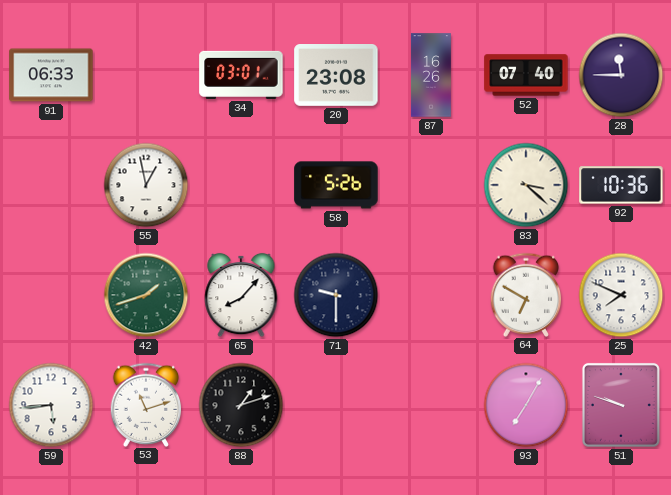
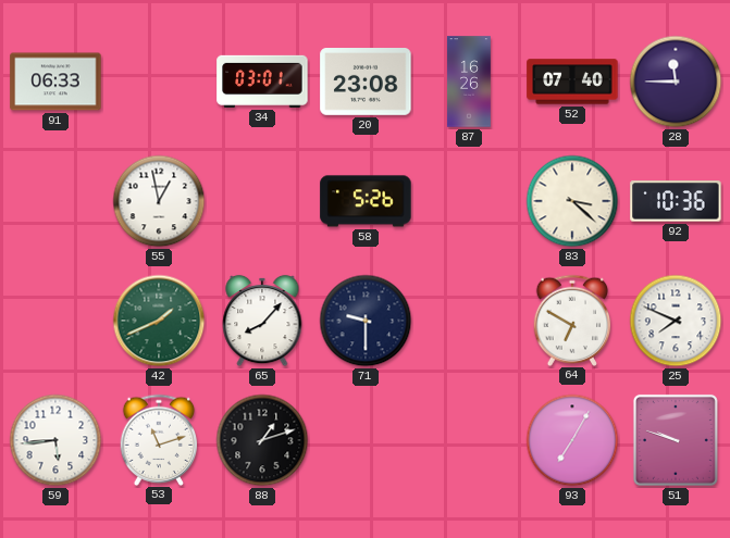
42: 1:42 -> 1:41 (159, 321)
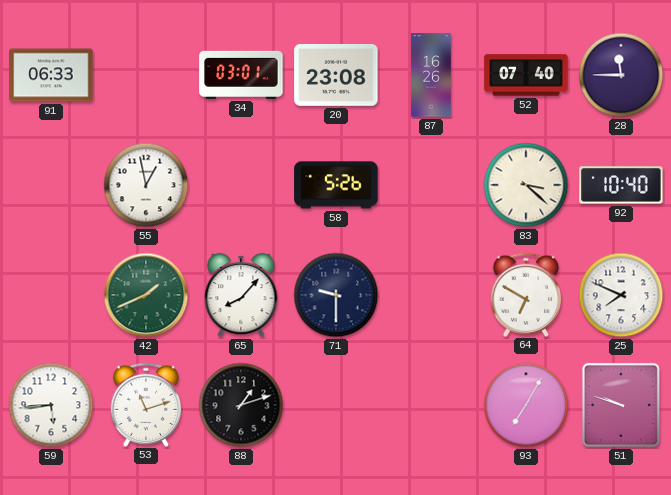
92: 10:36 -> 10:40 (621, 185)
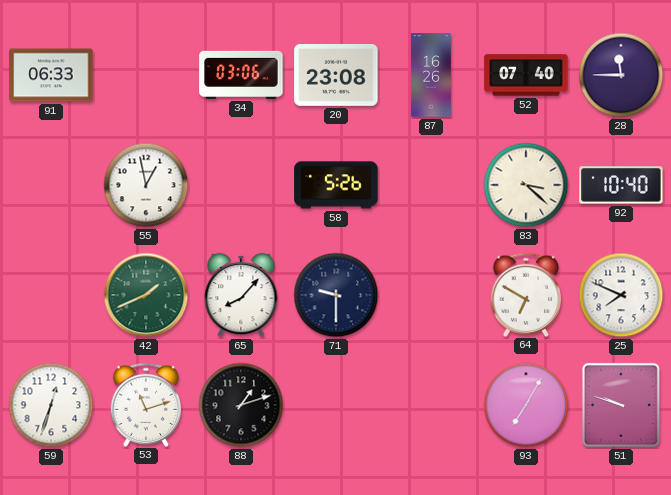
34: 03:01 -> 03:06 (241, 75)
59: 5:44 -> 12:33 (51, 405)
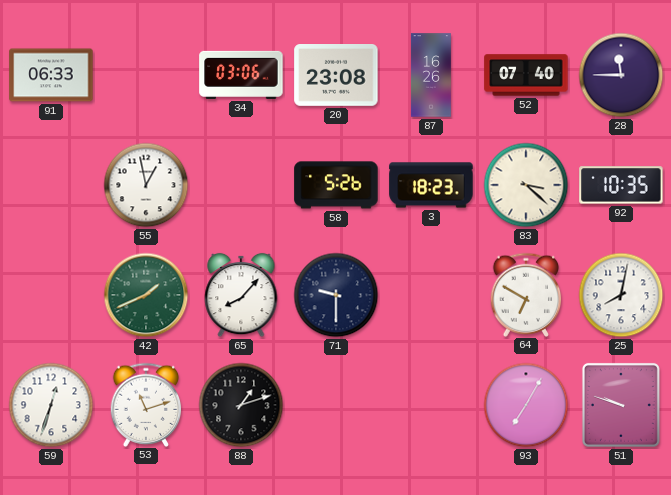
3: none -> 18:23 (431, 185)
92: 10:40 -> 10:35 (621, 185)
25: 7:49 -> 8:02 (621, 295)
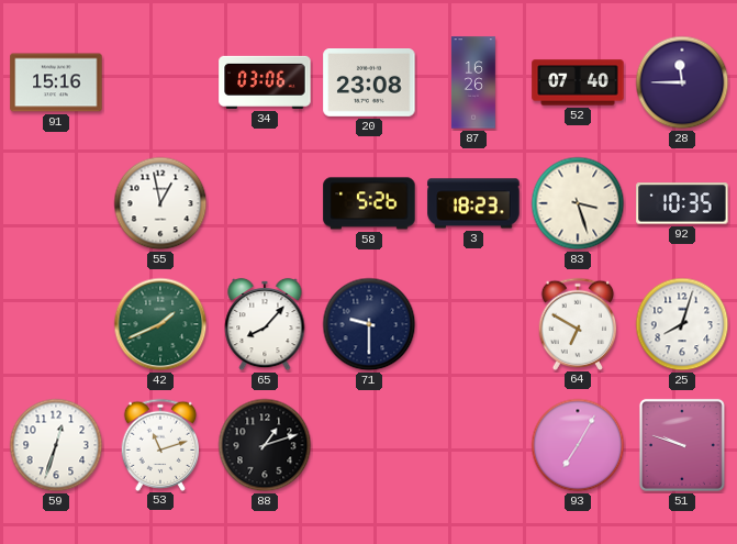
91: 06:33 -> 15:16 (56, 82)
83: 3:22 -> 3:27 (578, 203)
25: 8:02 -> 8:03 (682, 324)
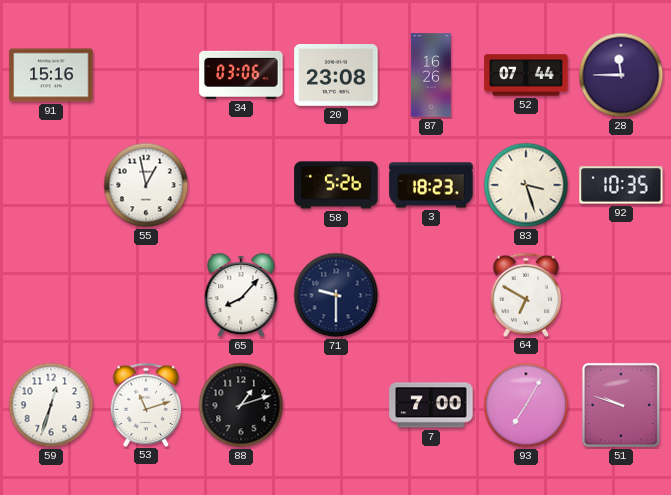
52: 07:40 -> 07:44 (526, 75)
42: 1:41 -> none (160, 324)
25: 8:03 -> none (682, 324)
7: none -> 7:00 (431, 405)
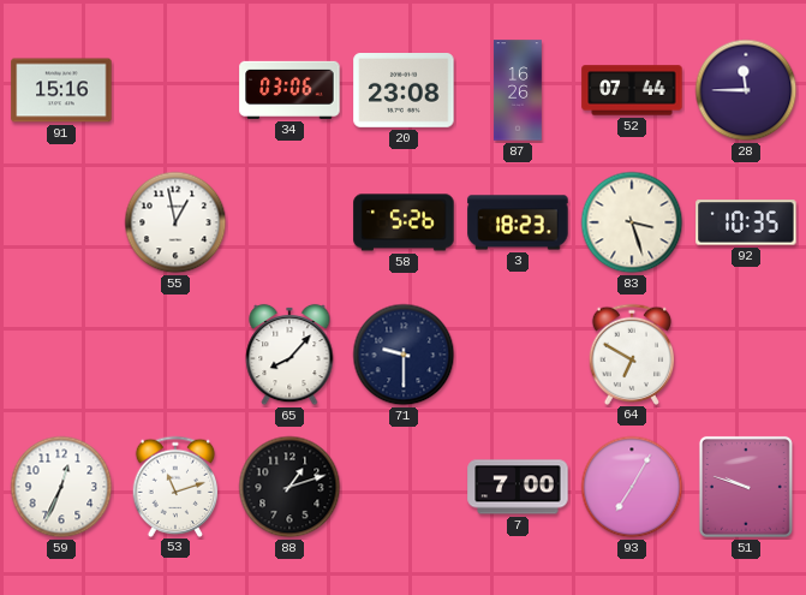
59: 12:33 -> 12:34 (61, 487)
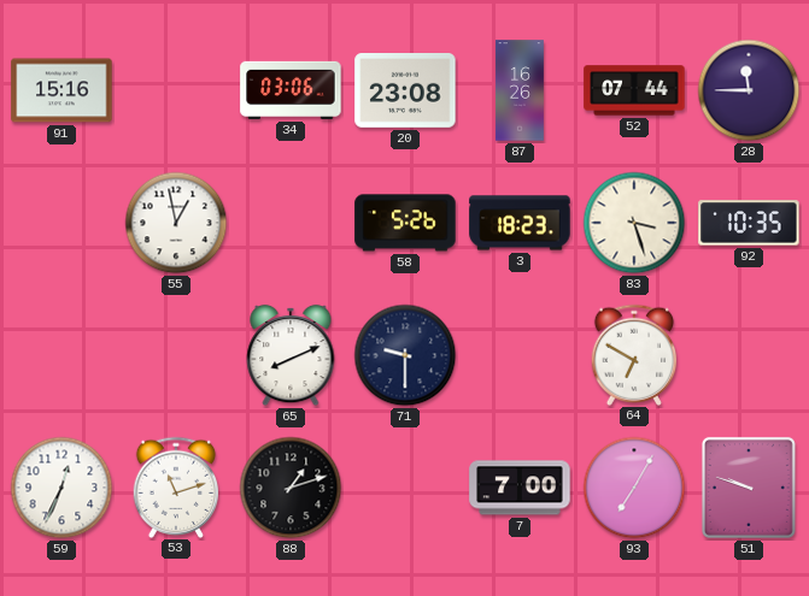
65: 8:07 -> 8:11 (291, 355)
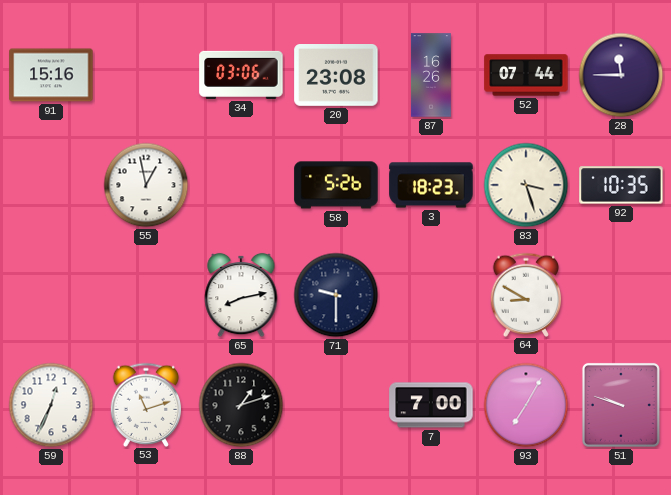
65: 8:11 -> 8:13 (241, 295)
64: 6:50 -> 8:50 (526, 294)
